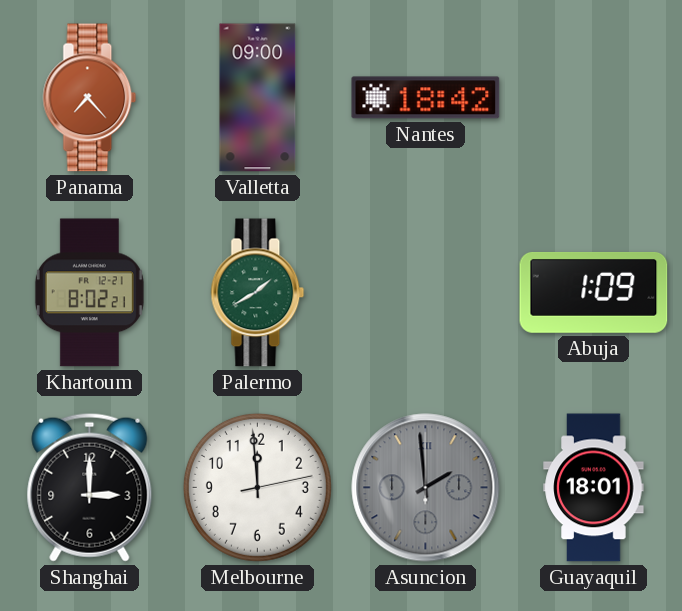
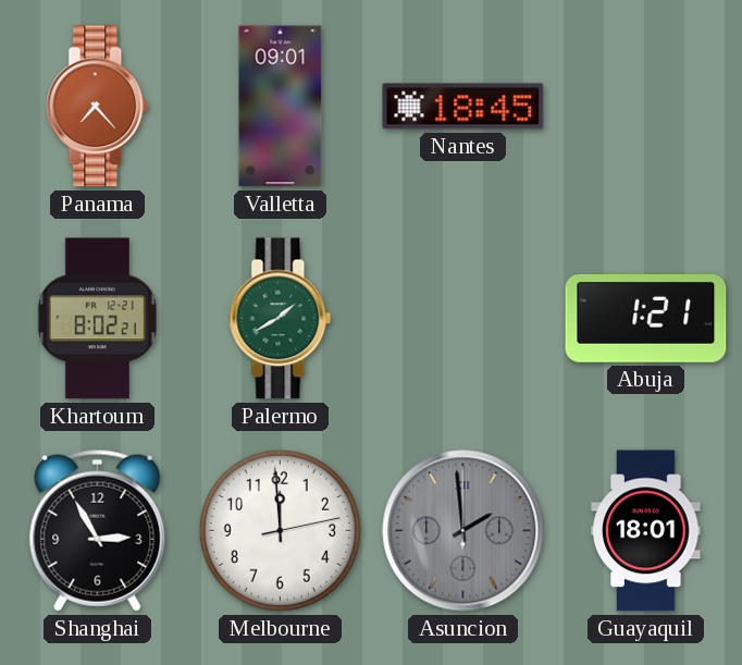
Valletta: 09:00 -> 09:01 (281, 107)
Nantes: 18:42 -> 18:45 (463, 107)
Abuja: 1:09 -> 1:21 (646, 318)
Shanghai: 3:00 -> 2:55 (98, 530)
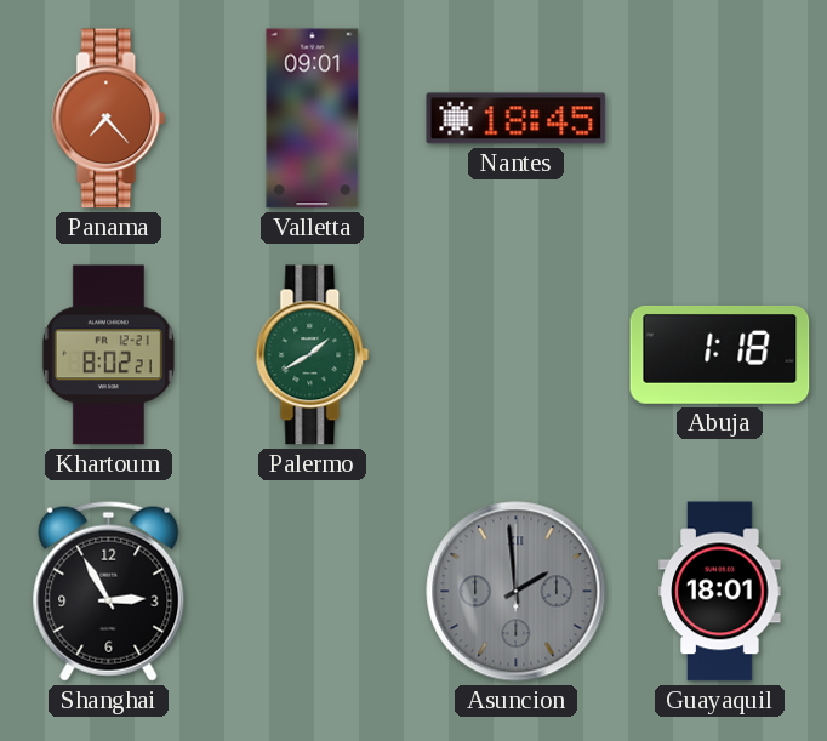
Abuja: 1:21 -> 1:18 (720, 354)
Melbourne: 11:59 -> none (280, 530)
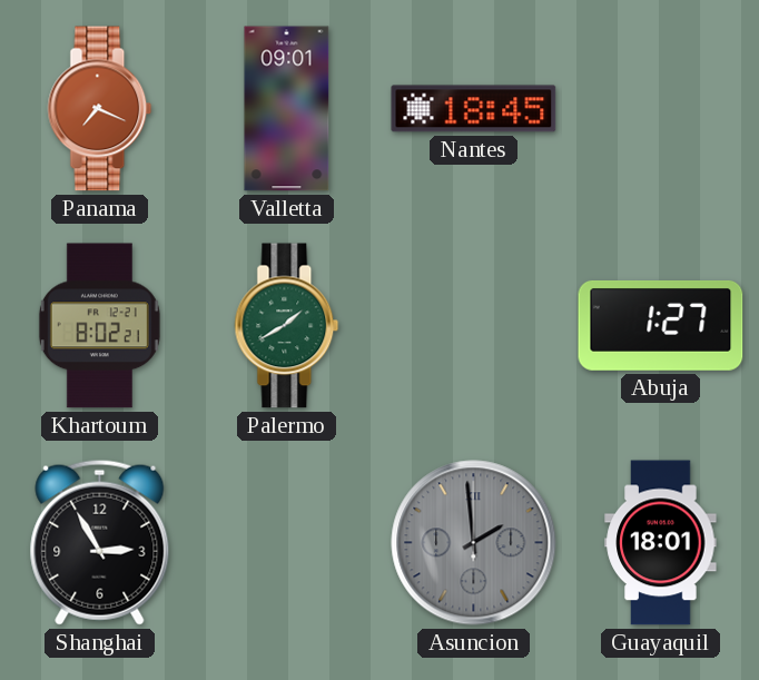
Panama: 7:23 -> 7:19 (100, 109)
Abuja: 1:18 -> 1:27 (661, 325)
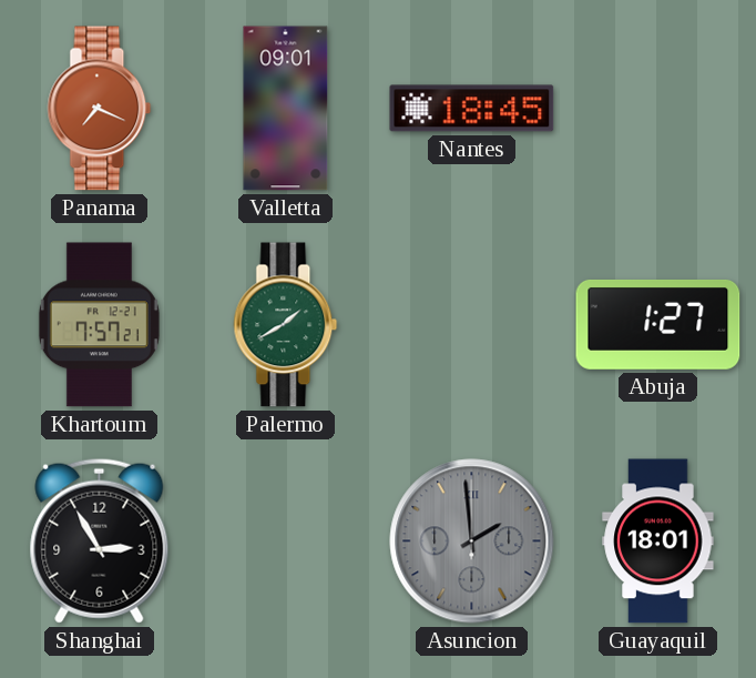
Khartoum: 8:02 -> 7:57 (99, 325)
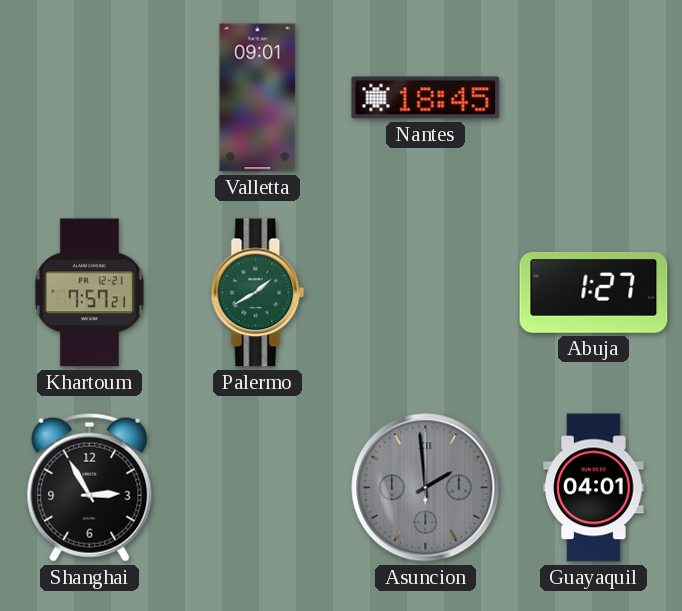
Panama: 7:19 -> none (100, 109)
Guayaquil: 18:01 -> 04:01 (594, 488)
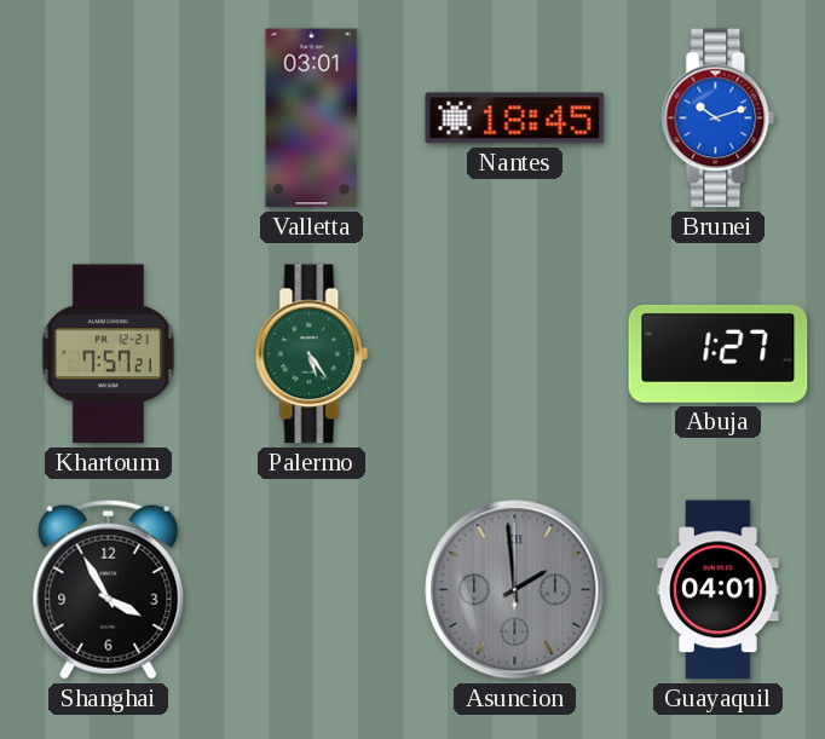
Valletta: 09:01 -> 03:01 (312, 119)
Brunei: none -> 10:12 (719, 119)
Palermo: 1:40 -> 5:24 (312, 354)
Shanghai: 2:55 -> 3:55 (109, 589)
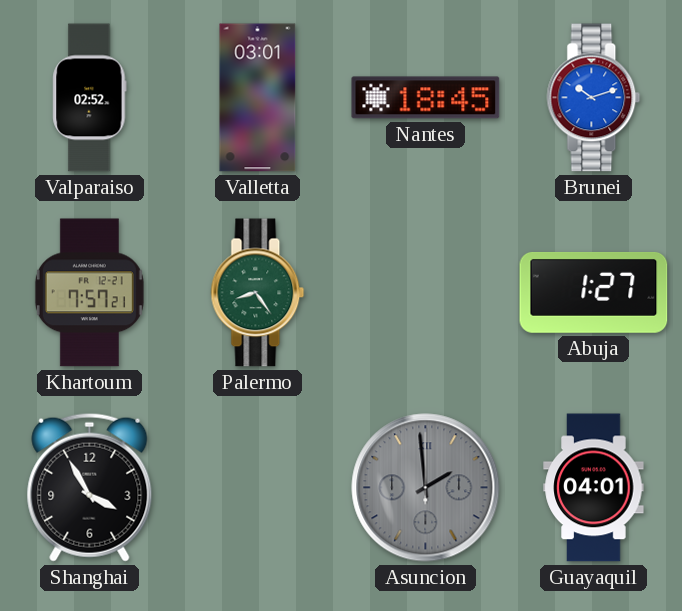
Valparaiso: none -> 02:52 (90, 98)
Palermo: 5:24 -> 8:24 (258, 293)
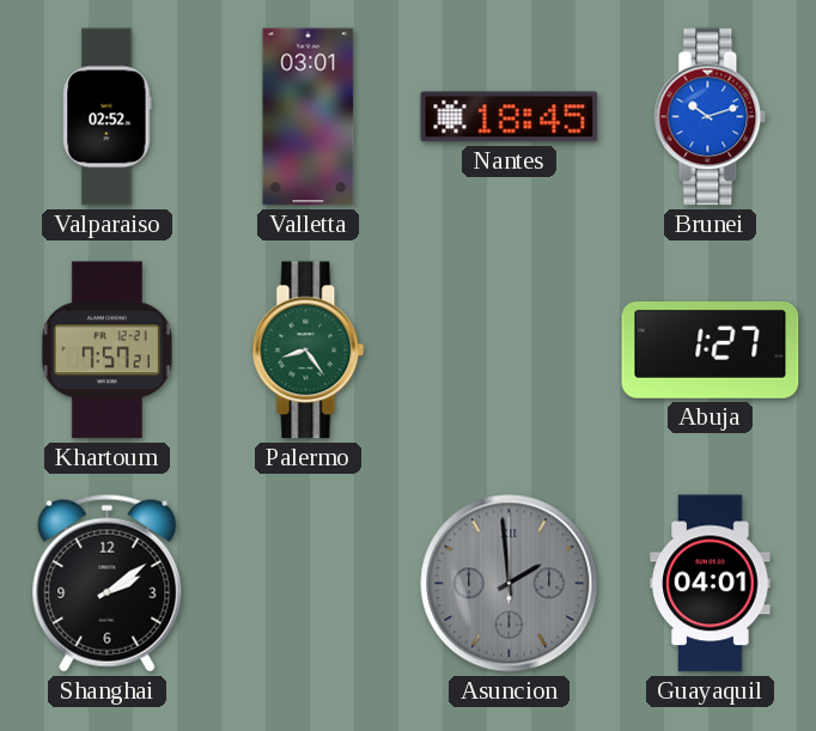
Shanghai: 3:55 -> 2:09 (108, 583)
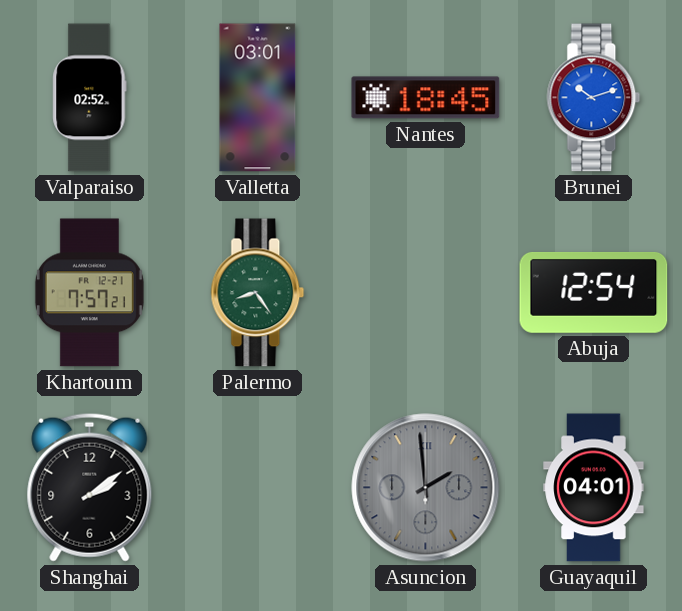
Abuja: 1:27 -> 12:54 (594, 292)
